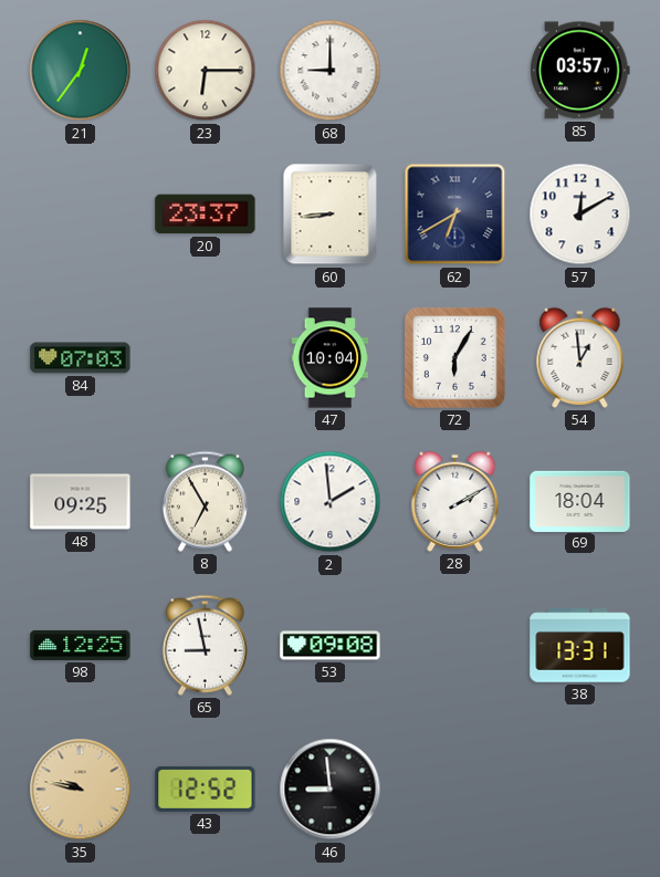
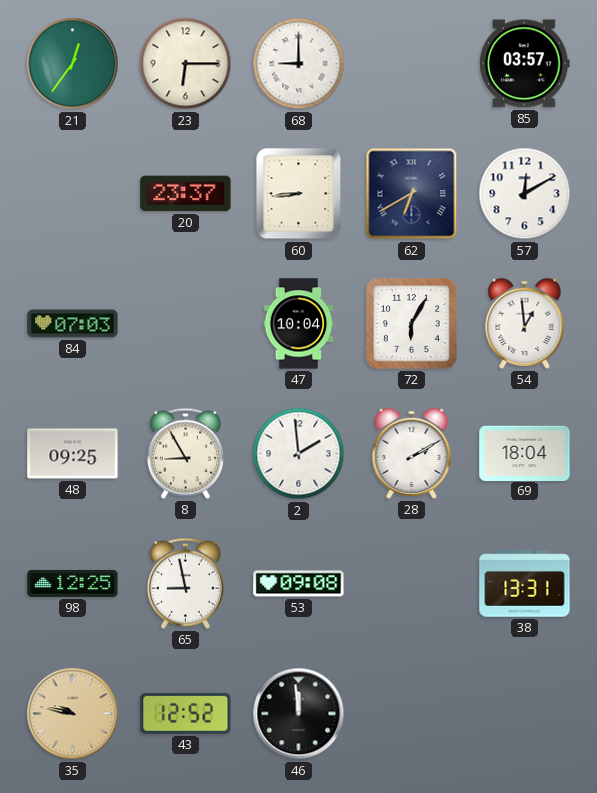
8: 6:55 -> 8:55 (185, 453)
46: 8:59 -> 11:59 (299, 714)
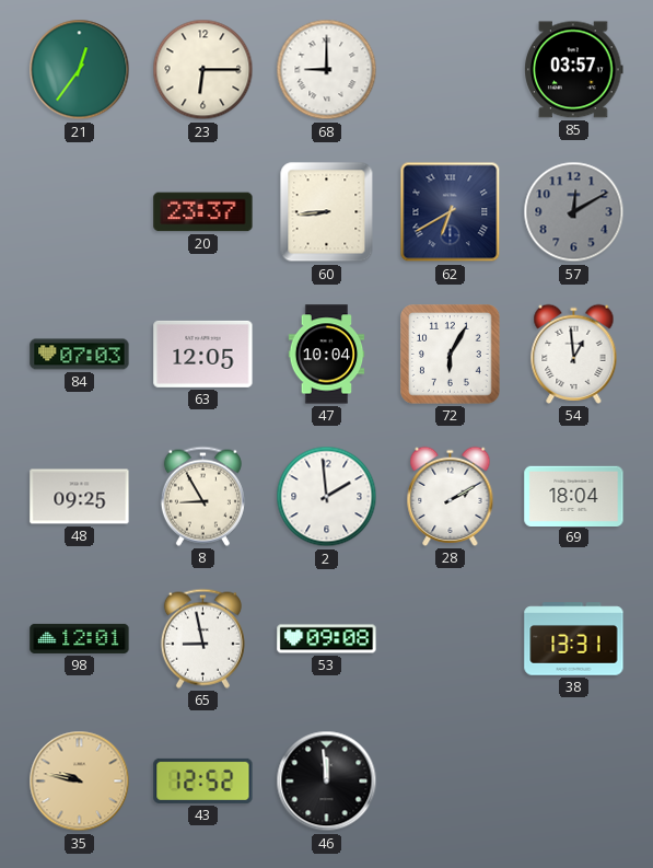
57 dial: white -> grey (574, 212)
63: none -> 12:05 (203, 354)
98: 12:25 -> 12:01 (80, 638)
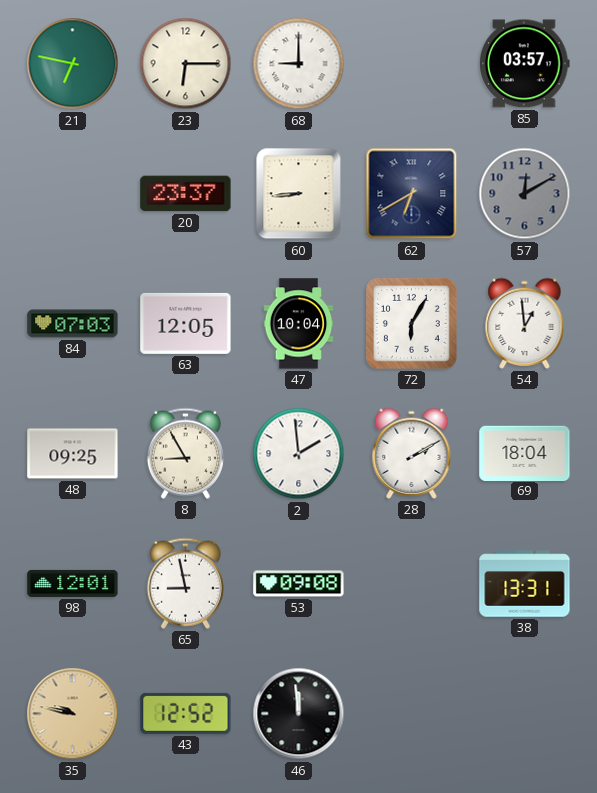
21: 12:36 -> 6:47 (73, 64)
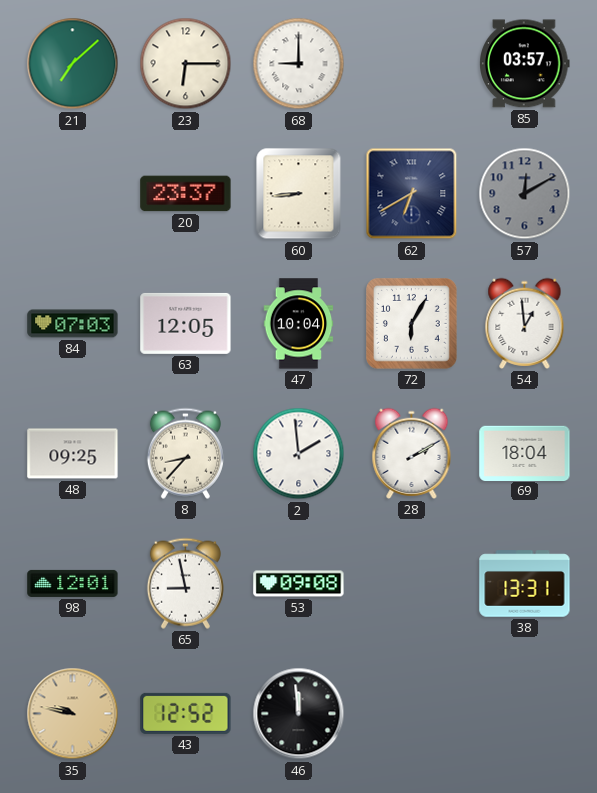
21: 6:47 -> 7:08 (73, 64)
8: 8:55 -> 8:37 (185, 453)
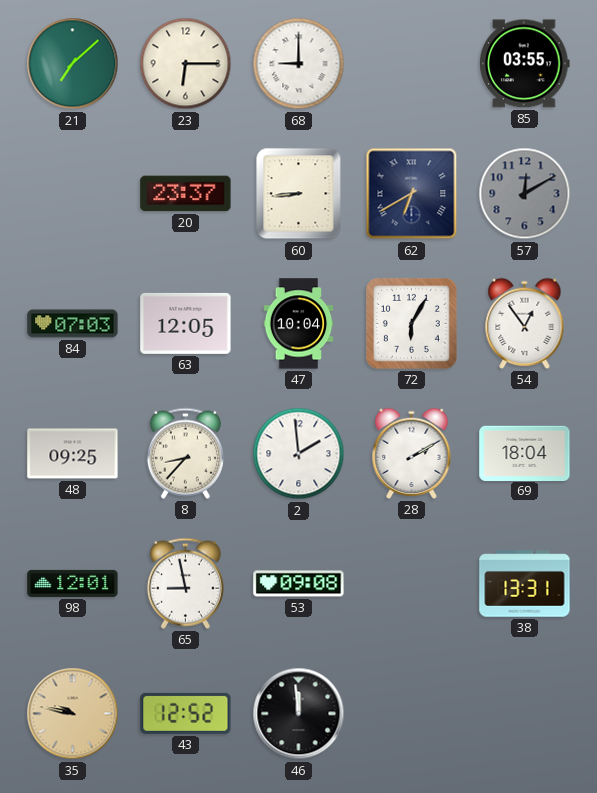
85: 03:57 -> 03:55 (525, 64)
54: 12:59 -> 12:54 (525, 323)
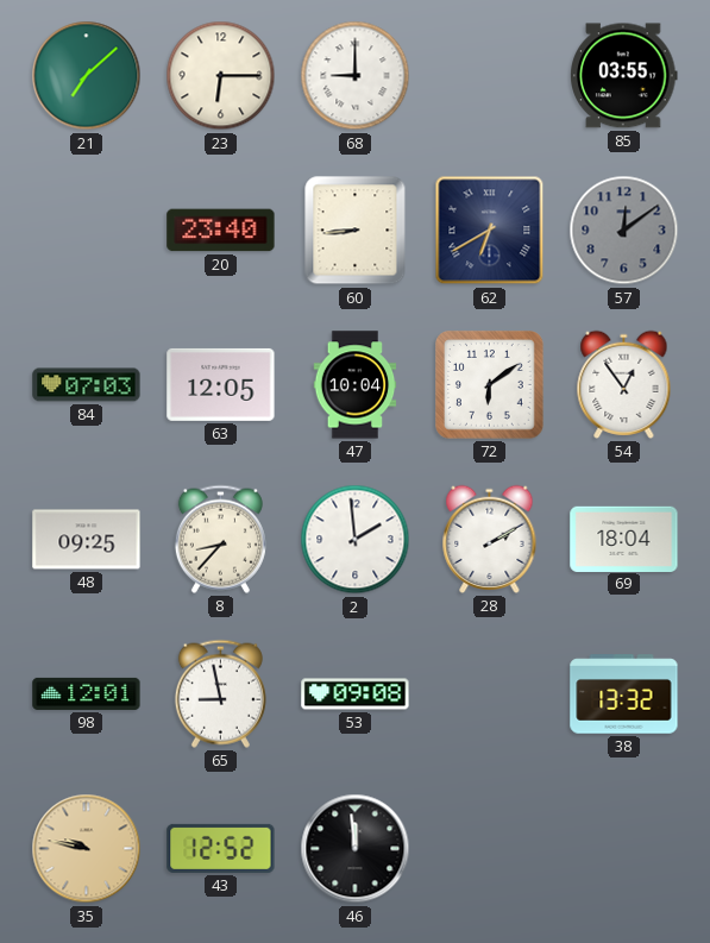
20: 23:37 -> 23:40 (221, 231)
57: 12:10 -> 12:09 (624, 231)
72: 6:05 -> 6:09 (490, 385)
38: 13:31 -> 13:32 (624, 694)
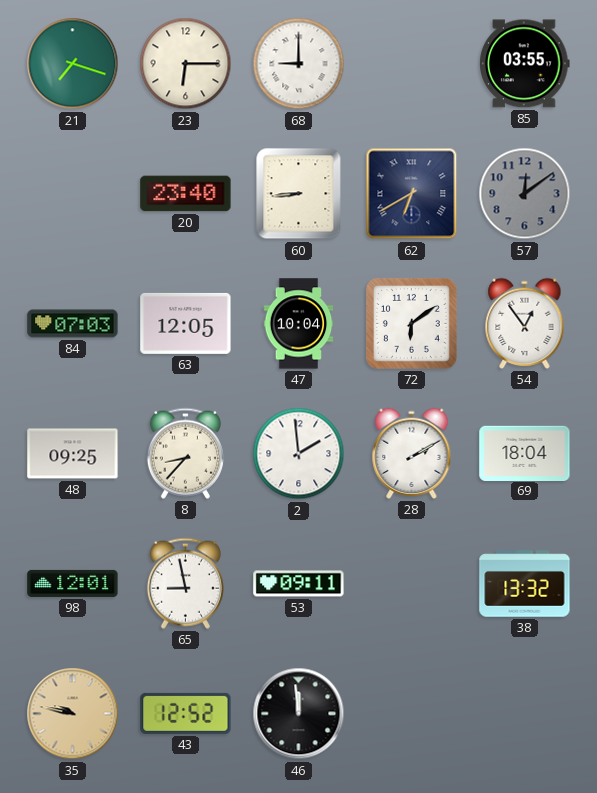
21: 7:08 -> 7:18 (73, 64)
53: 09:08 -> 09:11 (299, 584)
